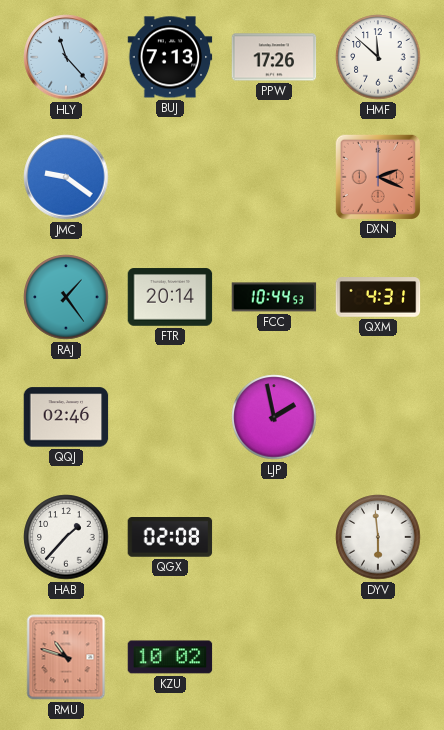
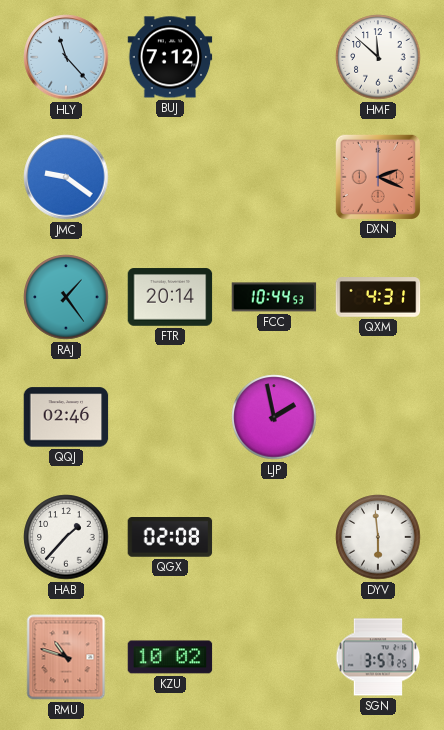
BUJ: 7:13 -> 7:12 (170, 57)
PPW: 17:26 -> none (274, 57)
SGN: none -> 3:57 (378, 657)
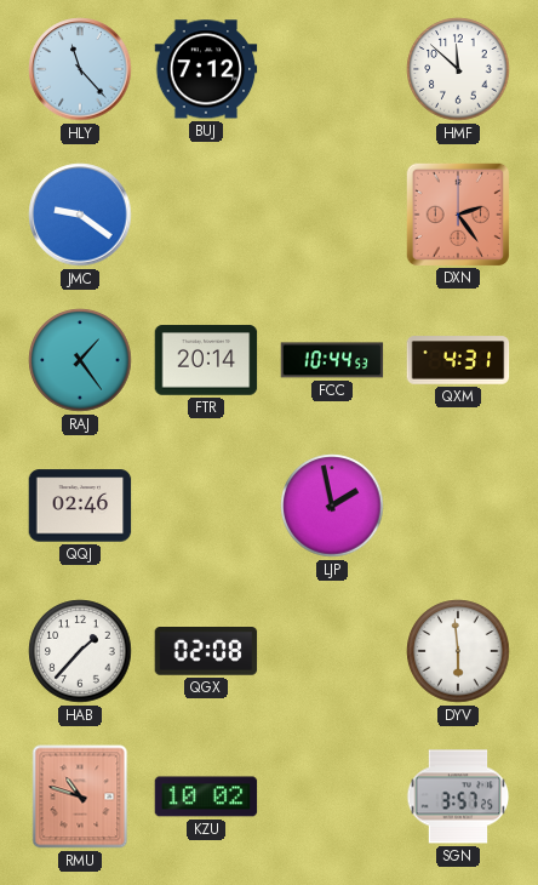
DXN: 2:19 -> 2:24 (457, 213)
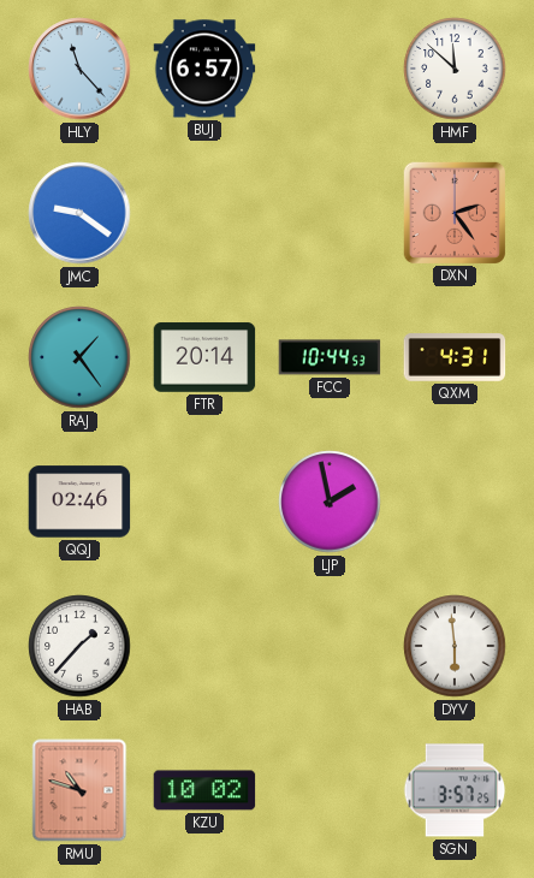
BUJ: 7:12 -> 6:57 (204, 69)
QGX: 02:08 -> none (206, 652)
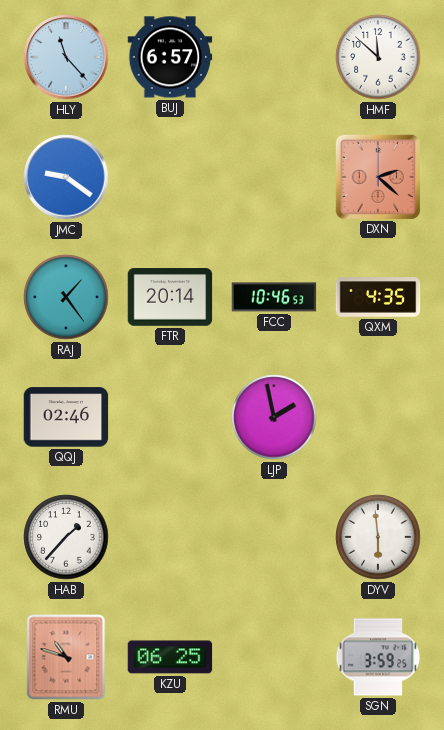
DXN: 2:24 -> 2:22 (377, 176)
FCC: 10:44 -> 10:46 (274, 297)
QXM: 4:31 -> 4:35 (378, 297)
KZU: 10:02 -> 06:25 (170, 657)
SGN: 3:57 -> 3:59 (378, 657)
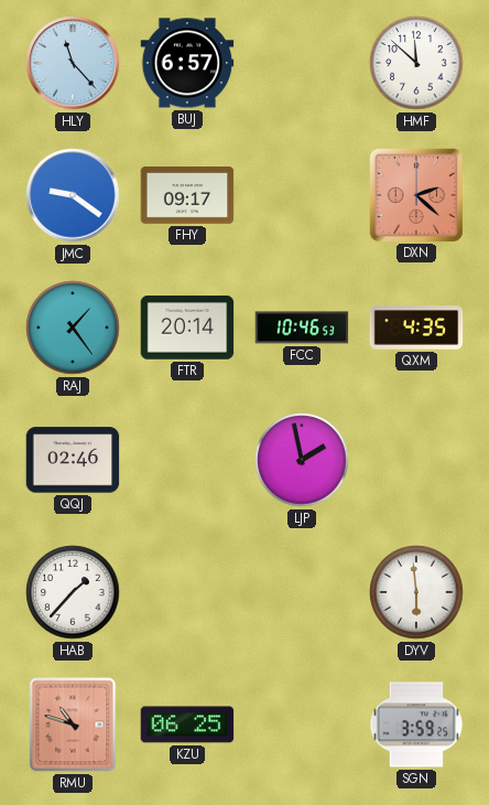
FHY: none -> 09:17 (187, 195)
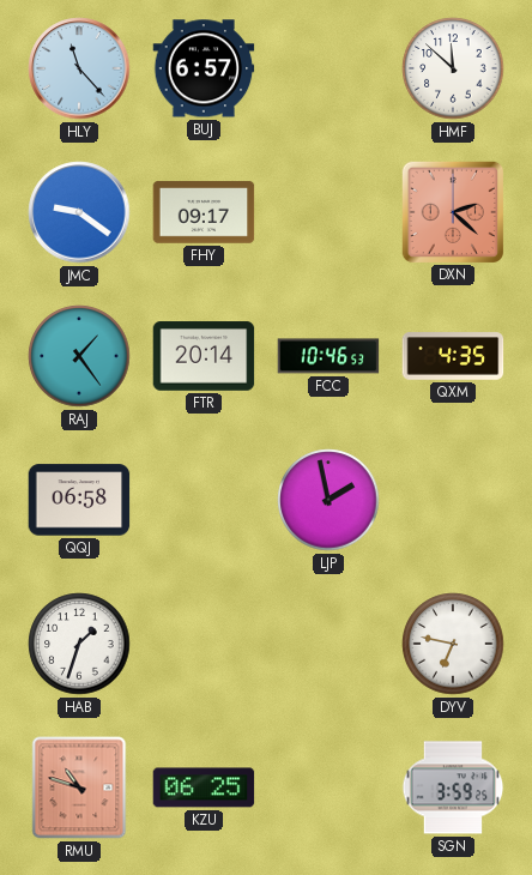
QQJ: 02:46 -> 06:58 (79, 500)
HAB: 1:37 -> 1:33 (79, 644)
DYV: 5:59 -> 6:47 (453, 644)
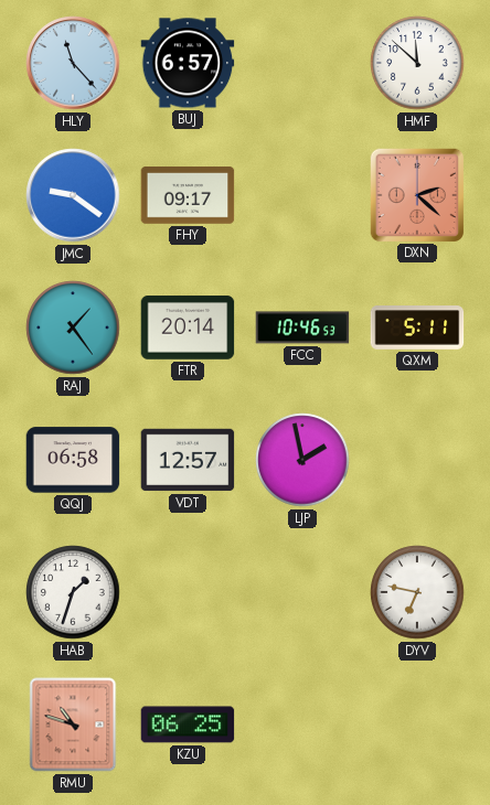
QXM: 4:35 -> 5:11 (417, 328)
VDT: none -> 12:57 (188, 460)
SGN: 3:59 -> none (453, 787)
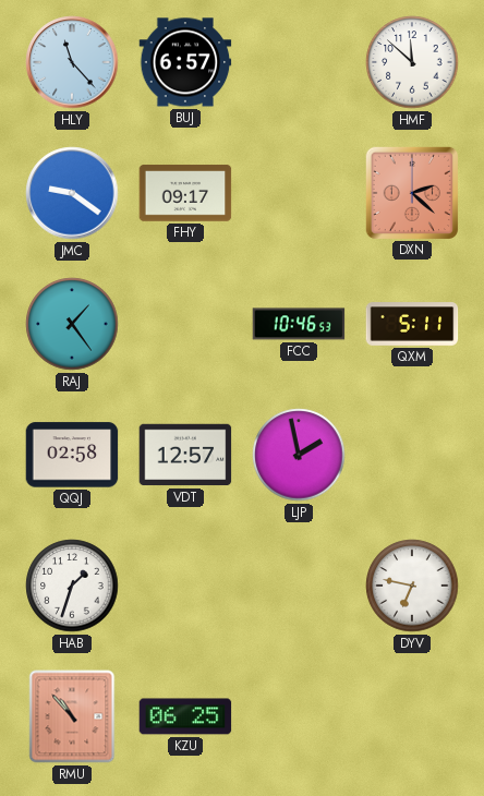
FTR: 20:14 -> none (188, 328)
QQJ: 06:58 -> 02:58 (72, 455)
RMU: 10:48 -> 10:53 (72, 716)
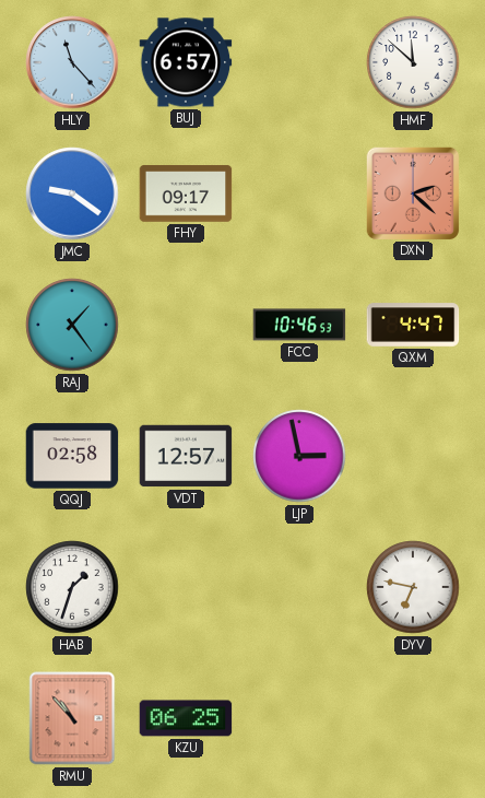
QXM: 5:11 -> 4:47 (413, 325)
LJP: 1:58 -> 2:58 (299, 456)
